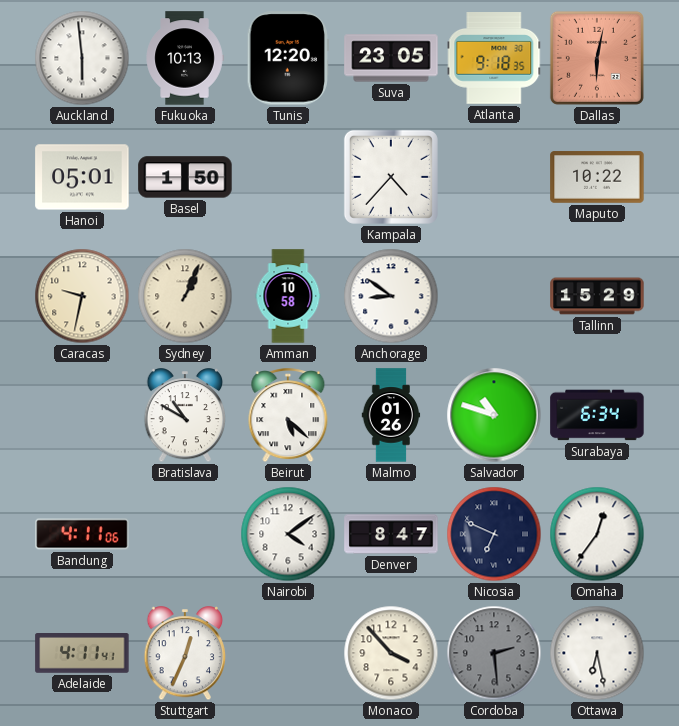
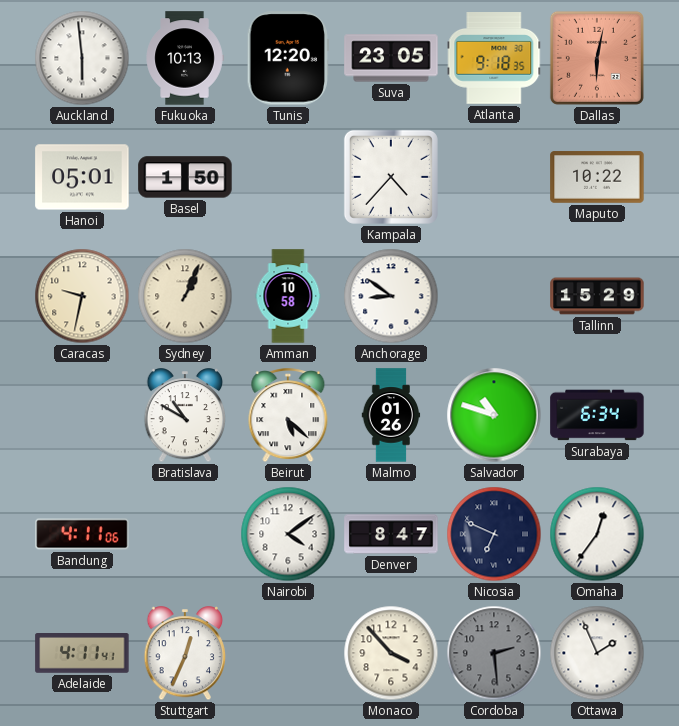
Ottawa: 6:28 -> 1:56 (597, 653)
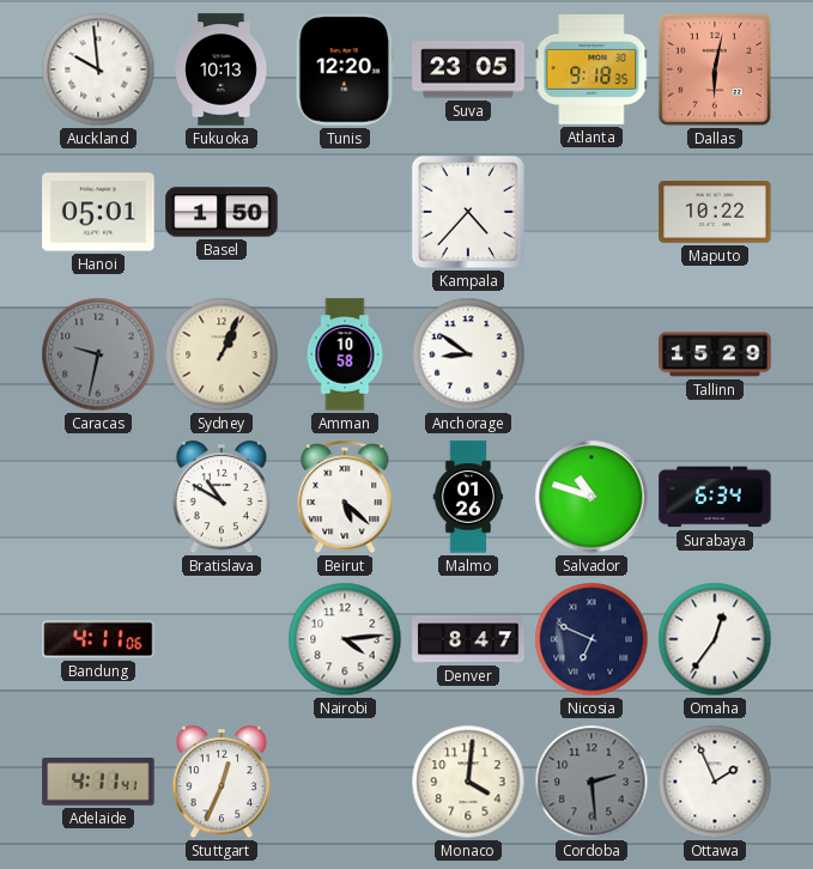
Auckland: 5:59 -> 9:59 (98, 69)
Caracas dial: cream -> grey (98, 354)
Nairobi: 4:09 -> 4:14 (345, 639)
Monaco: 3:53 -> 4:01 (468, 782)
